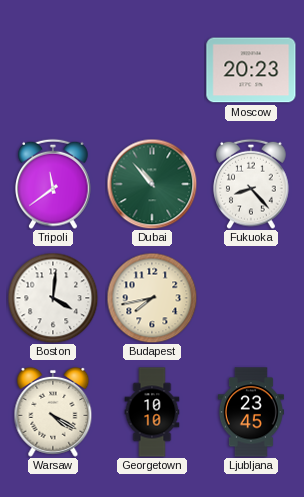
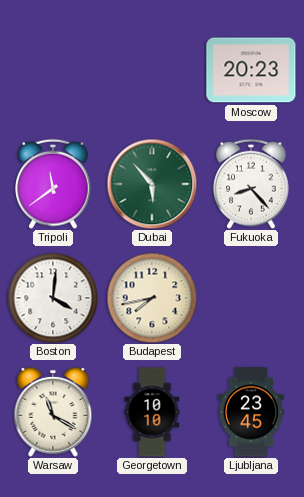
Dubai: 10:53 -> 5:53 (152, 184)
Warsaw: 4:20 -> 11:20 (53, 412)
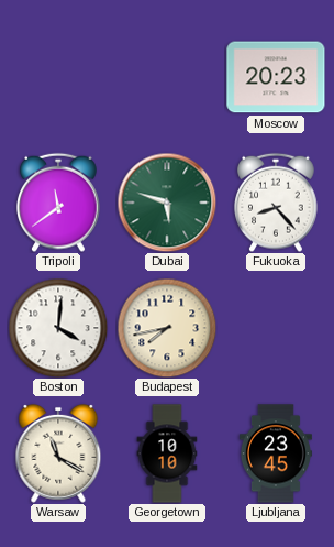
Dubai: 5:53 -> 5:48 (167, 203)
